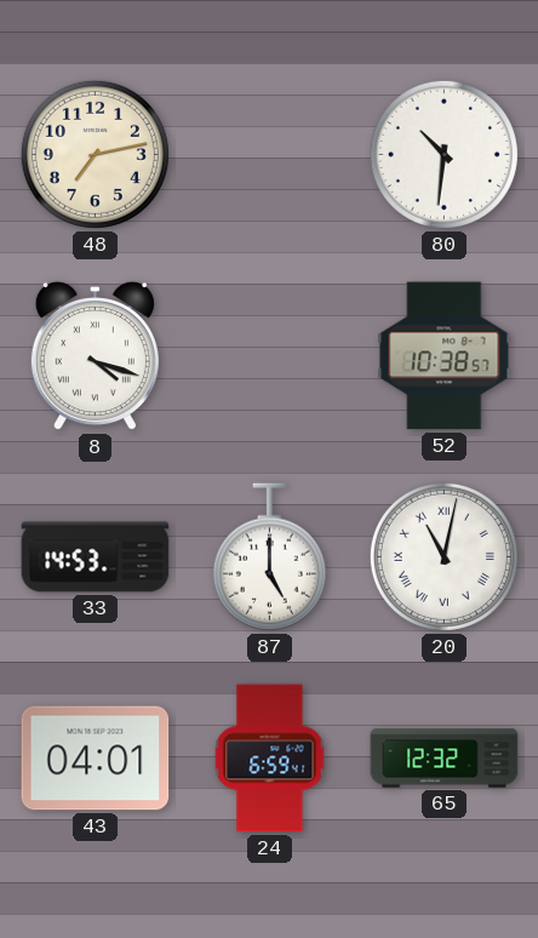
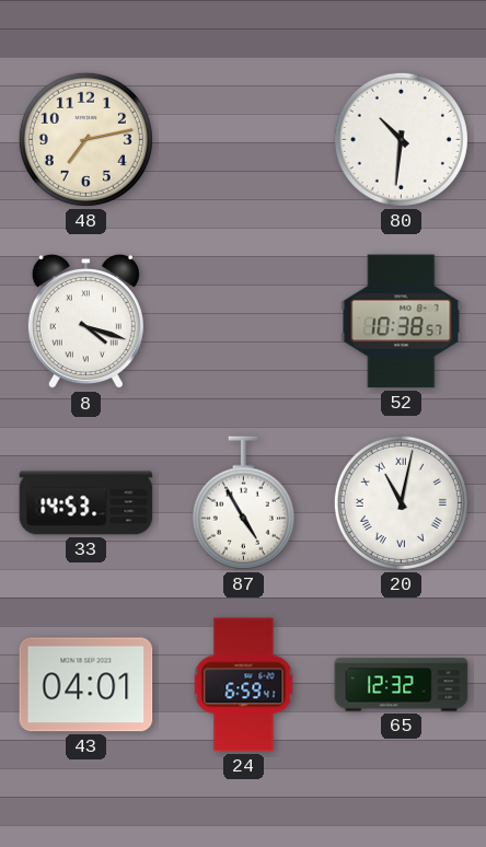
87: 5:00 -> 4:55 (243, 503)
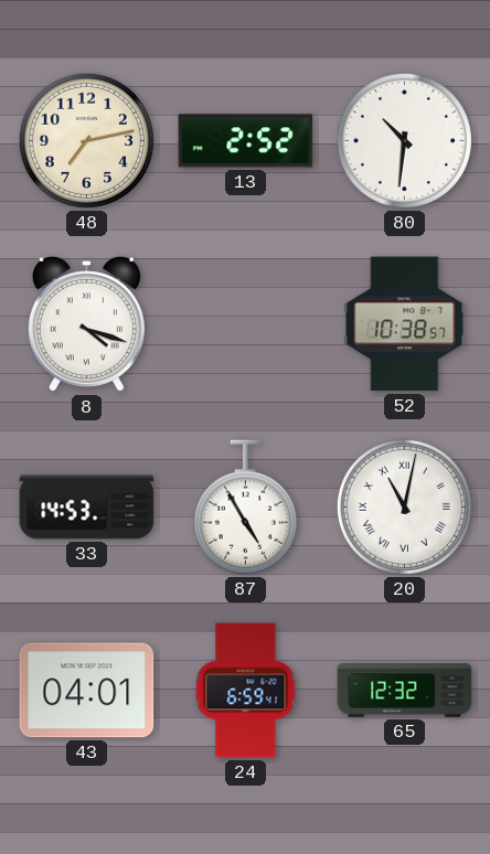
13: none -> 2:52 (246, 141)
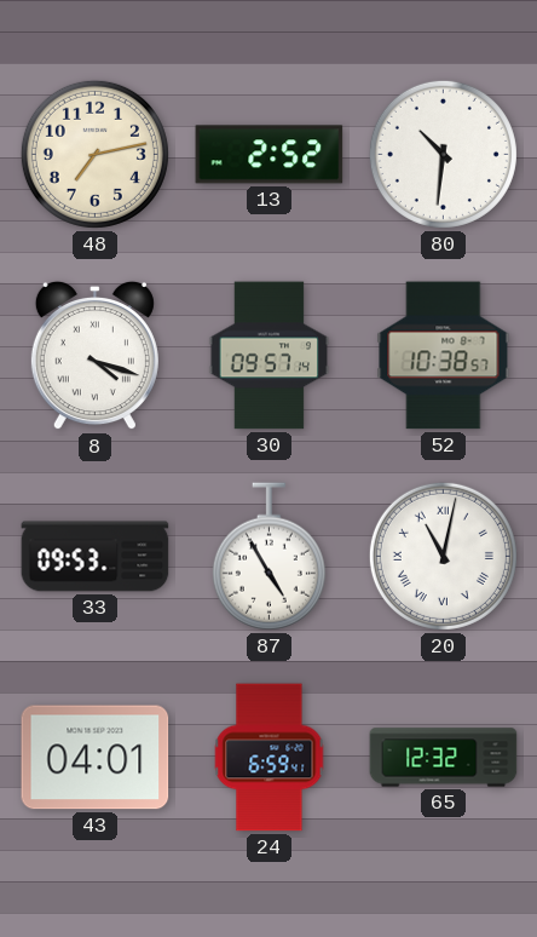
30: none -> 09:57 (270, 356)
33: 14:53 -> 09:53 (96, 557)
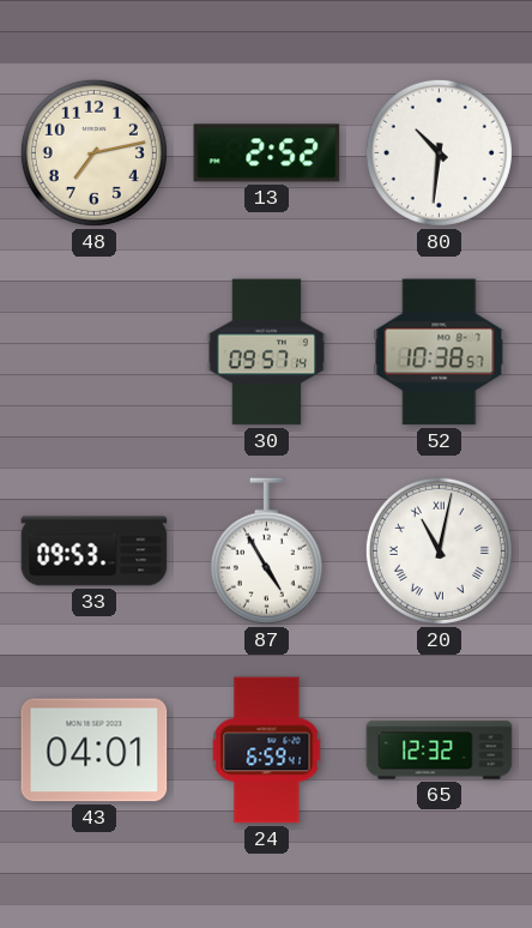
8: 4:18 -> none (94, 356)
